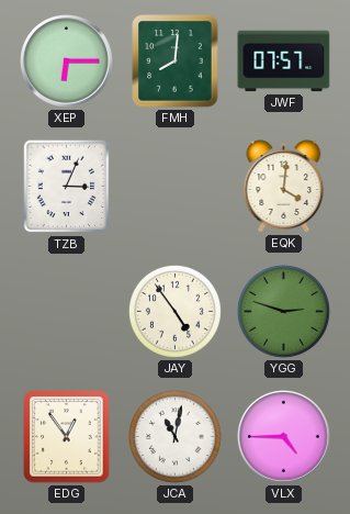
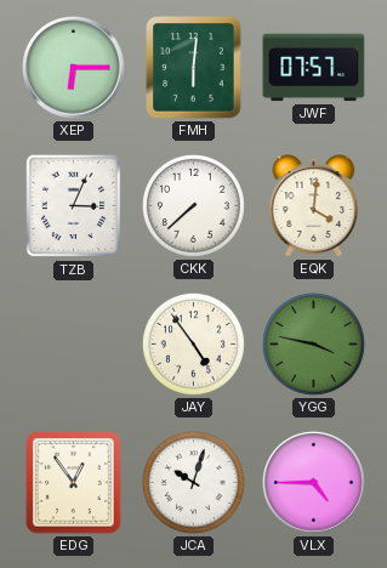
FMH: 8:01 -> 6:01 (194, 68)
CKK: none -> 7:38 (193, 205)
YGG: 2:48 -> 3:47 (313, 343)
JCA: 11:02 -> 10:03 (193, 482)
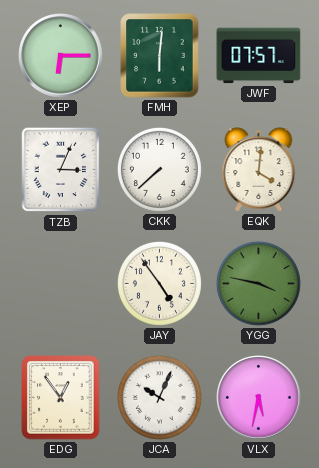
JCA: 10:03 -> 10:04 (159, 397)
VLX: 4:45 -> 5:32 (259, 398)
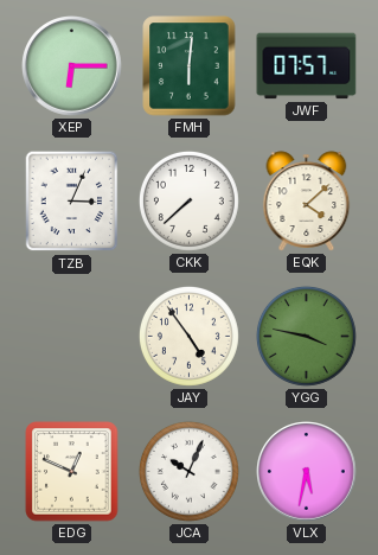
EQK: 4:01 -> 4:08 (307, 202)
EDG: 12:54 -> 12:49 (72, 472)
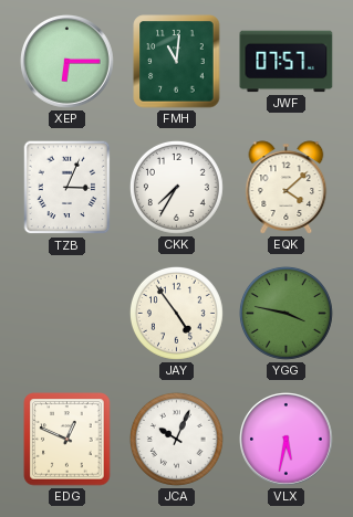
FMH: 6:01 -> 11:01 (177, 62)
CKK: 7:38 -> 7:35 (176, 187)
